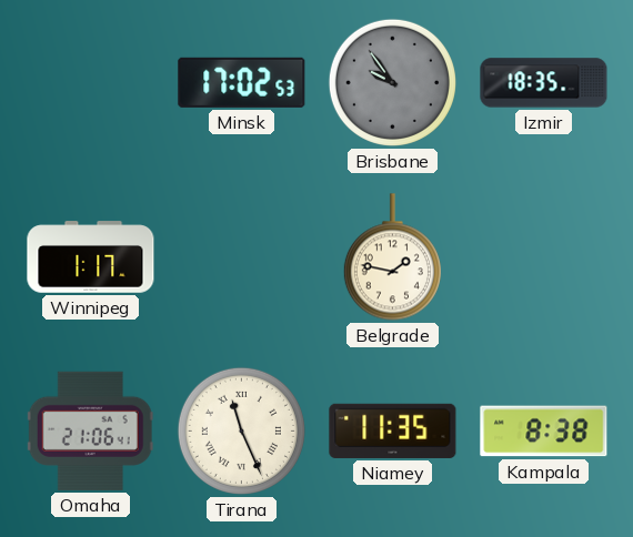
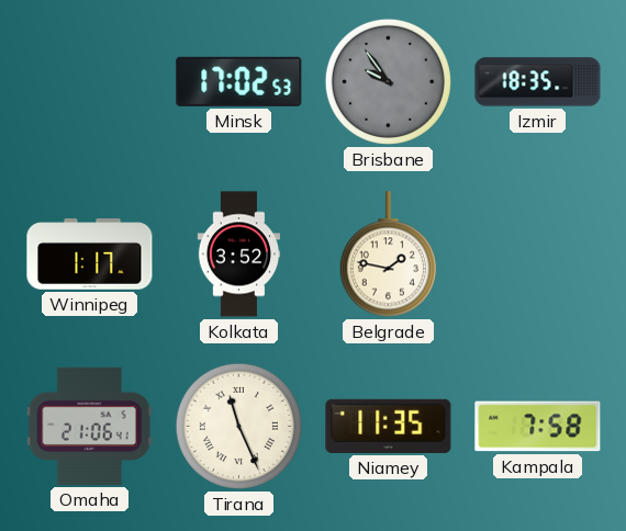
Kolkata: none -> 3:52 (239, 255)
Kampala: 8:38 -> 7:58 (538, 427)
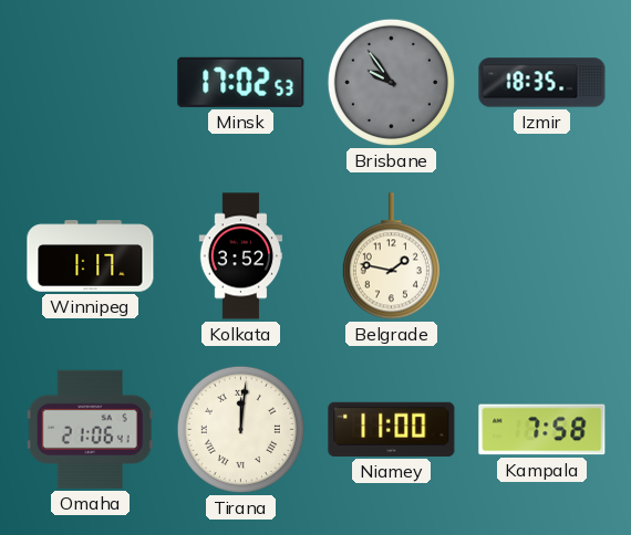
Tirana: 11:26 -> 12:01 (240, 429)
Niamey: 11:35 -> 11:00 (392, 429)
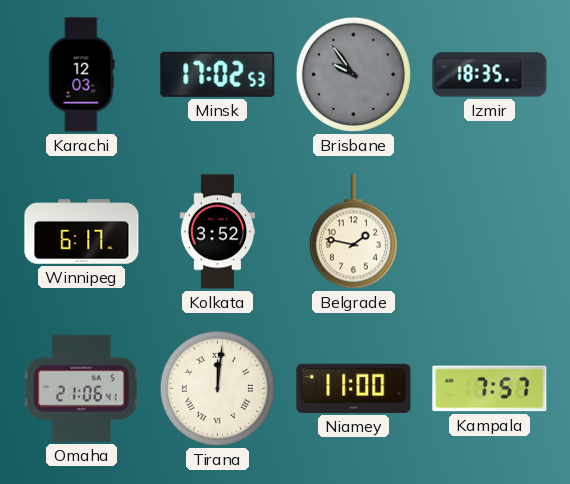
Karachi: none -> 12:03 (82, 75)
Winnipeg: 1:17 -> 6:17 (82, 232)
Kampala: 7:58 -> 7:57 (490, 389)
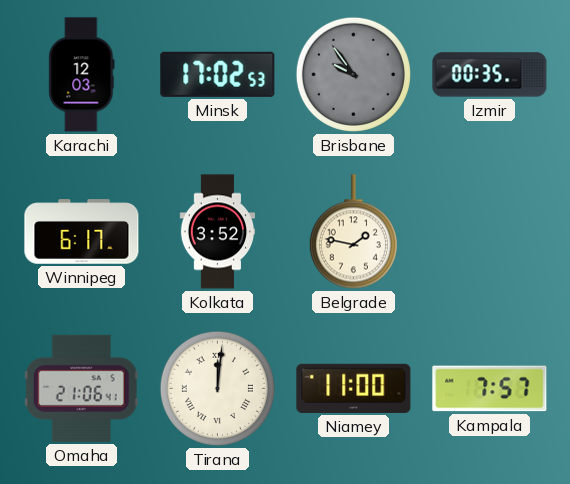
Izmir: 18:35 -> 00:35 (490, 75)
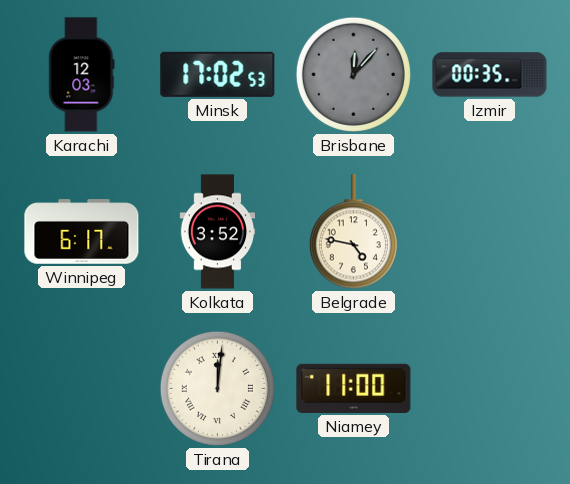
Brisbane: 9:54 -> 12:07 (353, 74)
Belgrade: 1:47 -> 4:47 (353, 232)
Omaha: 21:06 -> none (81, 388)
Kampala: 7:57 -> none (490, 389)
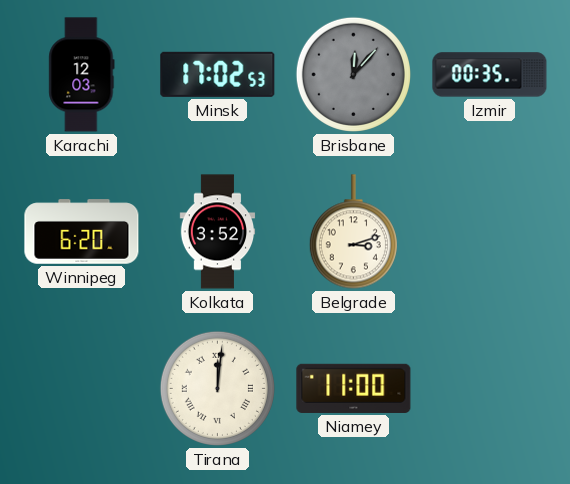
Winnipeg: 6:17 -> 6:20 (82, 232)
Belgrade: 4:47 -> 3:12 (353, 232)
